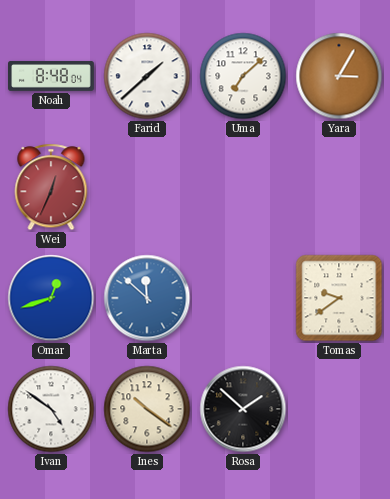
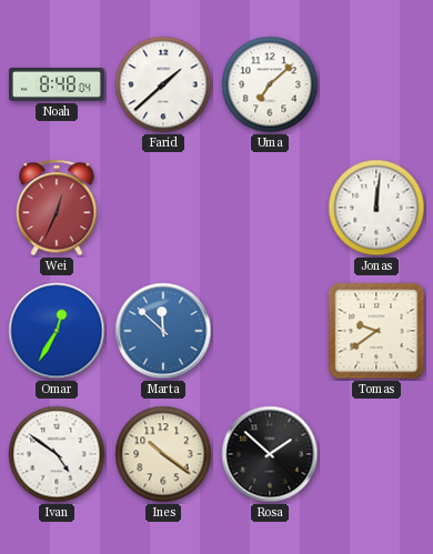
Yara: 3:05 -> none (339, 76)
Jonas: none -> 12:01 (376, 208)
Omar: 12:42 -> 12:35 (57, 331)
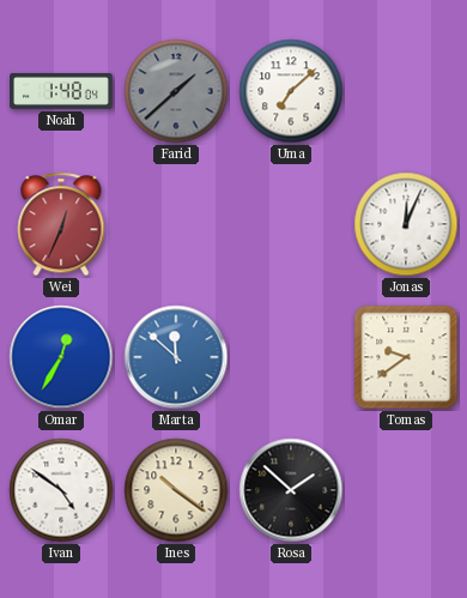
Noah: 8:48 -> 1:48 (62, 91)
Farid dial: white -> grey (176, 91)
Jonas: 12:01 -> 12:04 (406, 224)
